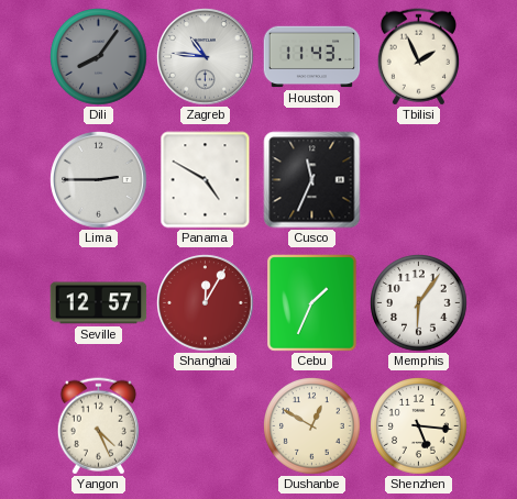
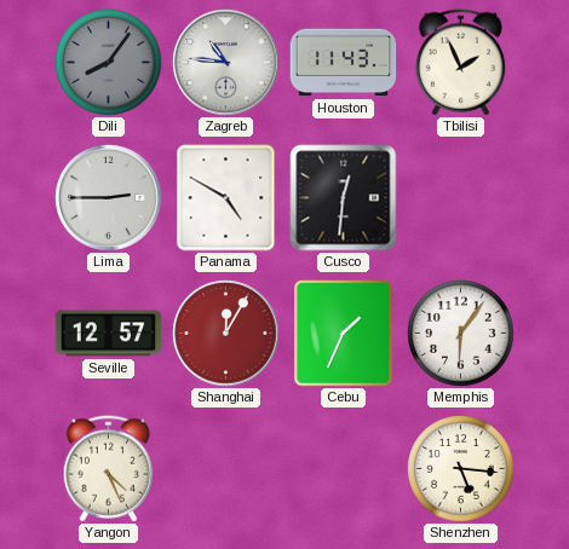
Cusco: 11:34 -> 12:31 (344, 198)
Dushanbe: 12:50 -> none (312, 426)
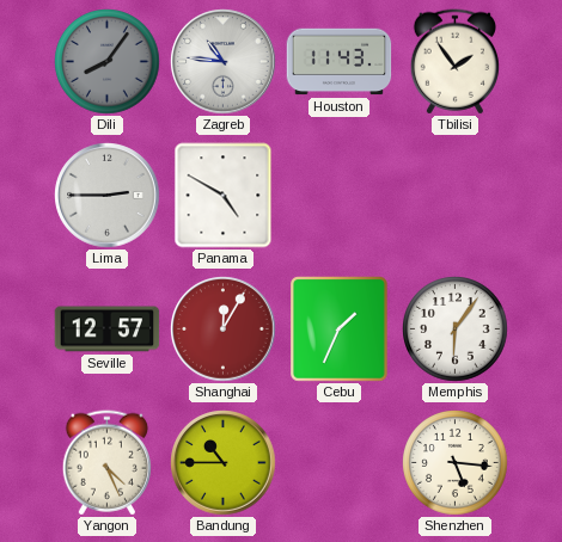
Tbilisi: 1:56 -> 1:54 (454, 62)
Cusco: 12:31 -> none (344, 198)
Bandung: none -> 10:45 (224, 463)
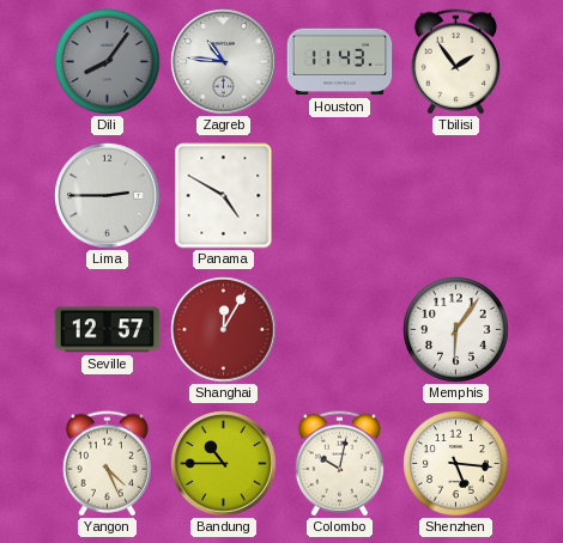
Cebu: 1:34 -> none (340, 329)
Colombo: none -> 10:02 (339, 464)
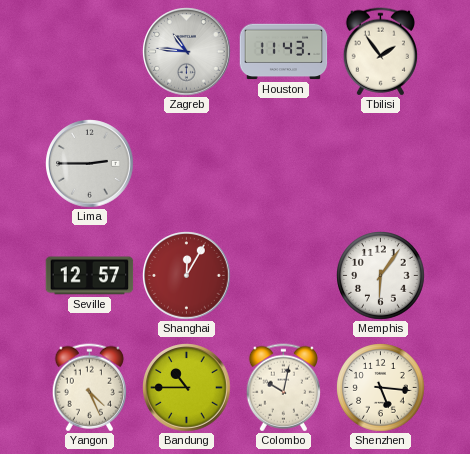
Dili: 8:06 -> none (108, 62)
Panama: 4:50 -> none (224, 196)
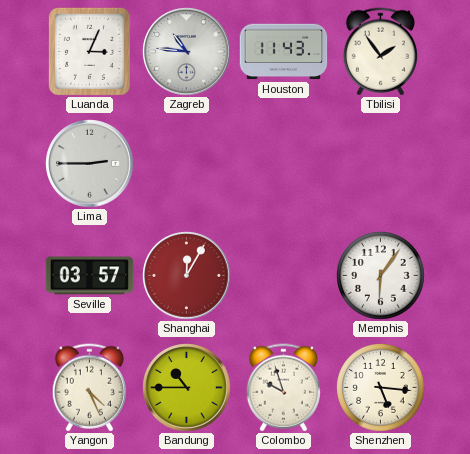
Luanda: none -> 3:04 (89, 51)
Seville: 12:57 -> 03:57 (90, 276)
Colombo: 10:02 -> 9:57 (283, 388)
